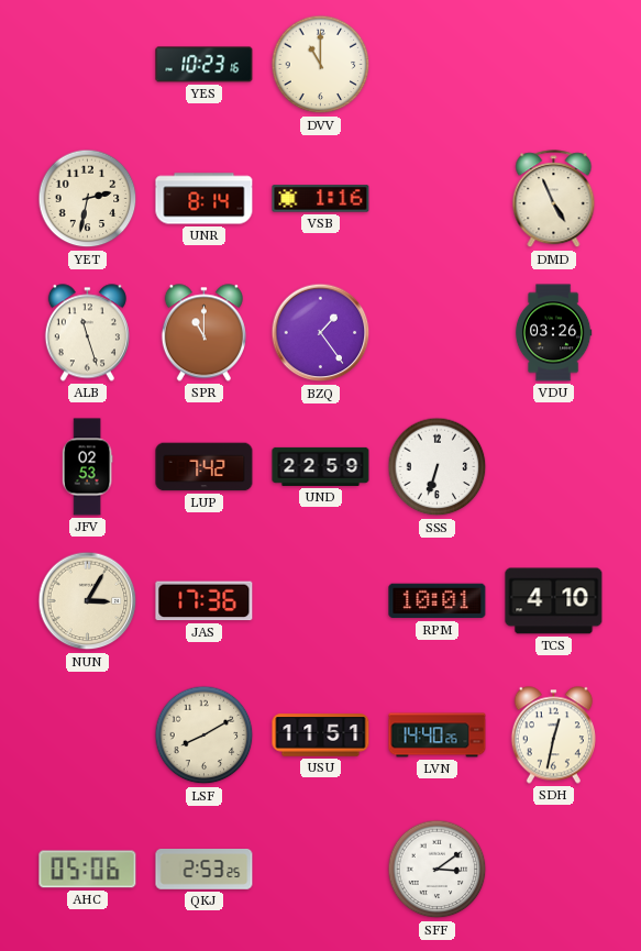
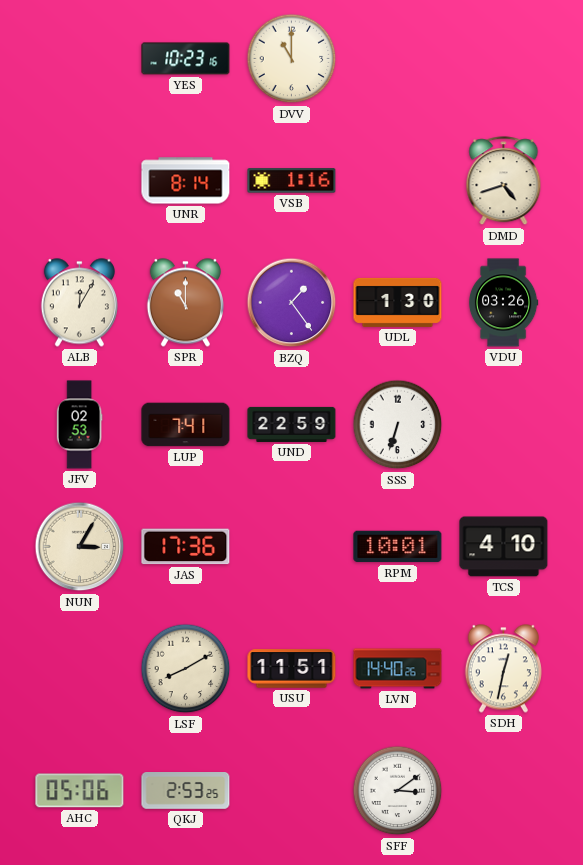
YET: 2:32 -> none (88, 199)
DMD: 4:56 -> 4:42 (504, 181)
ALB: 11:27 -> 12:05 (79, 303)
UDL: none -> 1:30 (398, 302)
LUP: 7:42 -> 7:41 (186, 425)
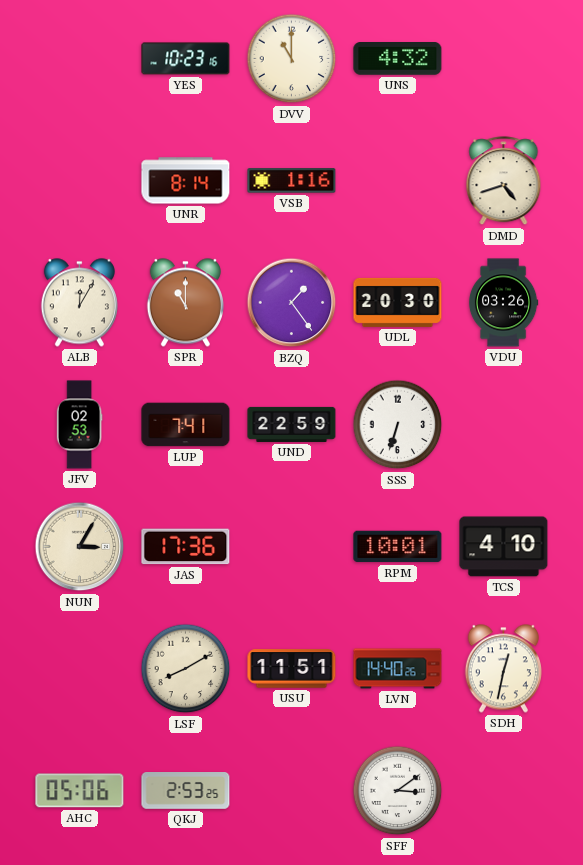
UNS: none -> 4:32 (398, 59)
UDL: 1:30 -> 20:30 (398, 302)
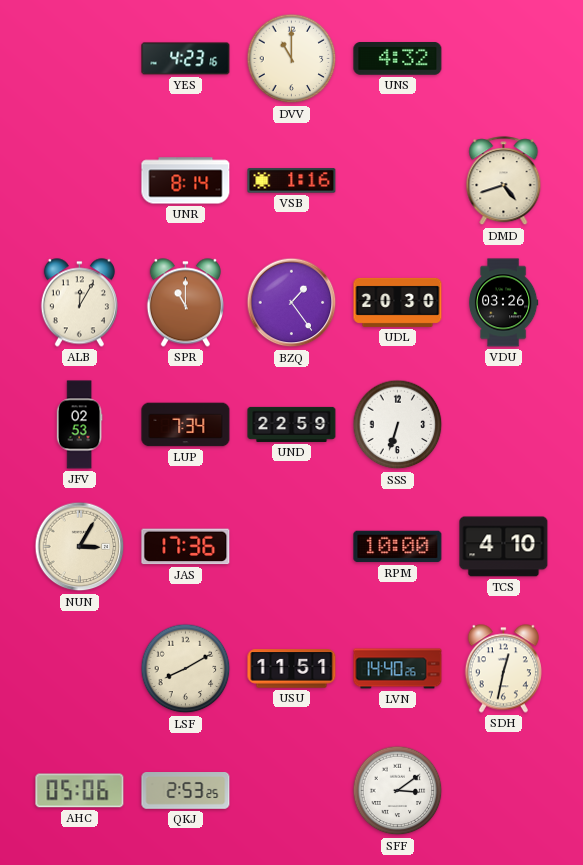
YES: 10:23 -> 4:23 (186, 59)
LUP: 7:41 -> 7:34 (186, 425)
RPM: 10:01 -> 10:00 (398, 547)
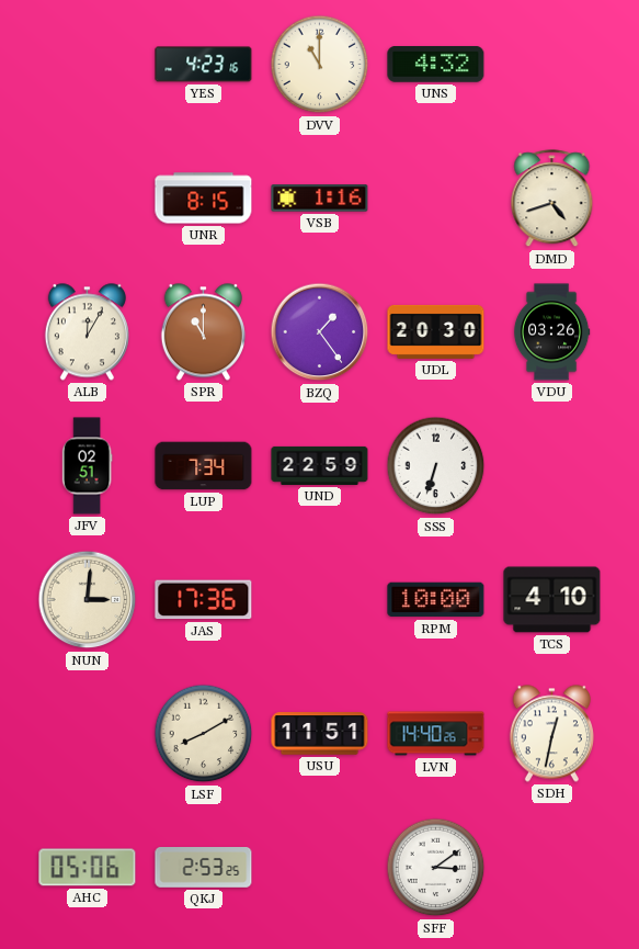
UNR: 8:14 -> 8:15 (204, 199)
JFV: 02:53 -> 02:51 (87, 466)
NUN: 3:05 -> 3:01 (88, 600)
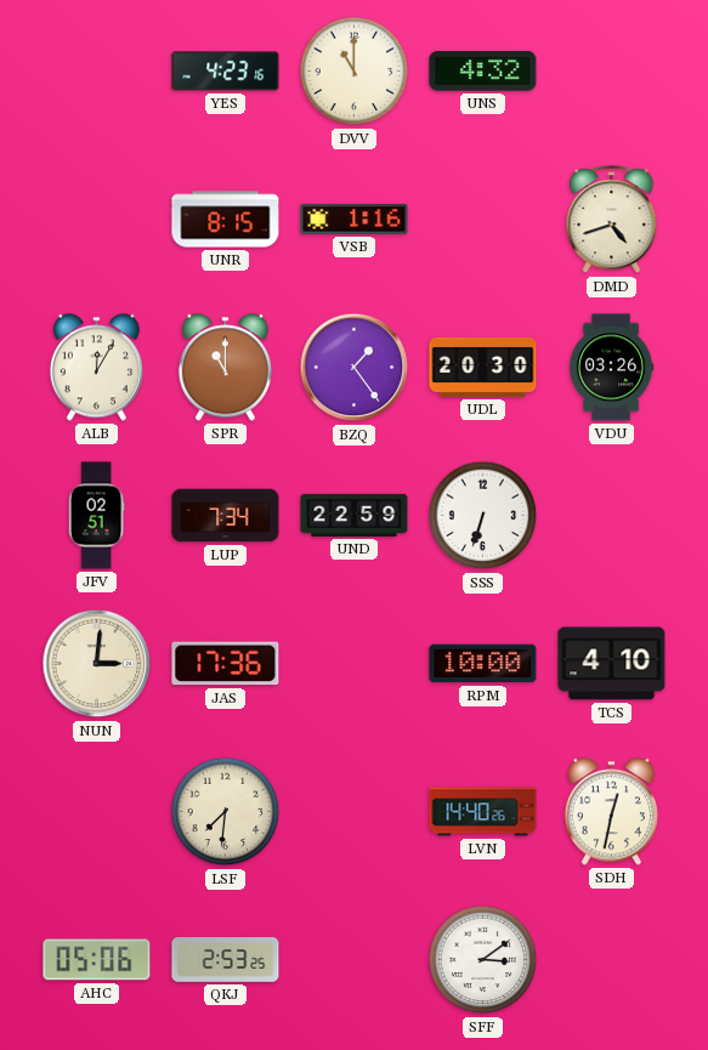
LSF: 8:10 -> 7:31 (226, 812)
USU: 11:51 -> none (320, 734)
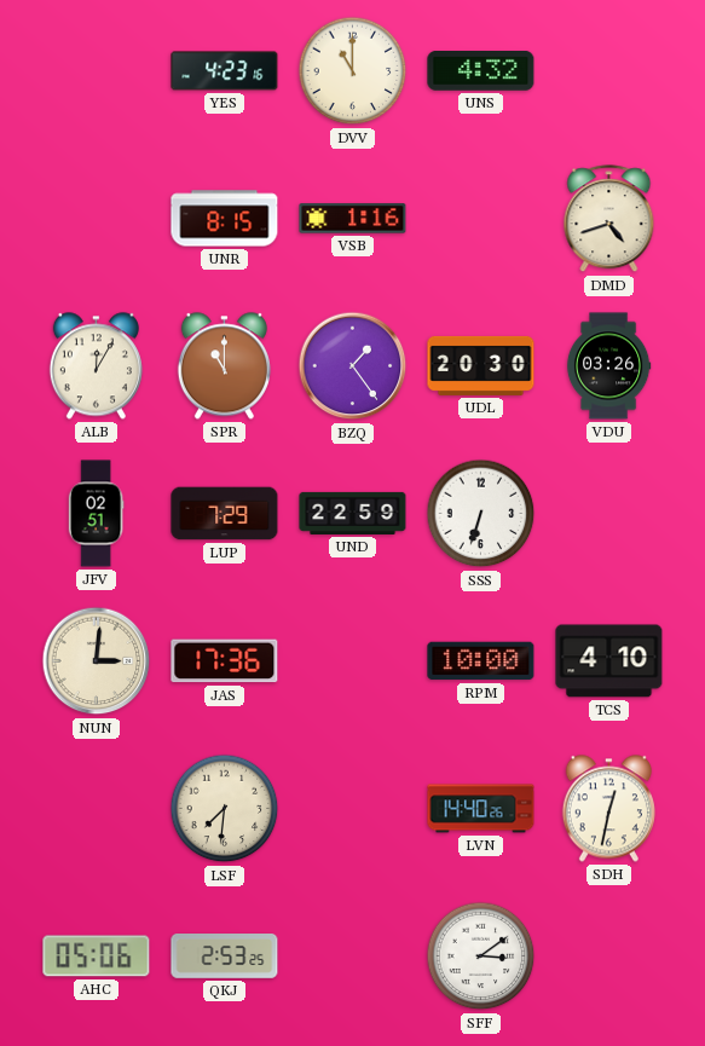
LUP: 7:34 -> 7:29 (225, 514)
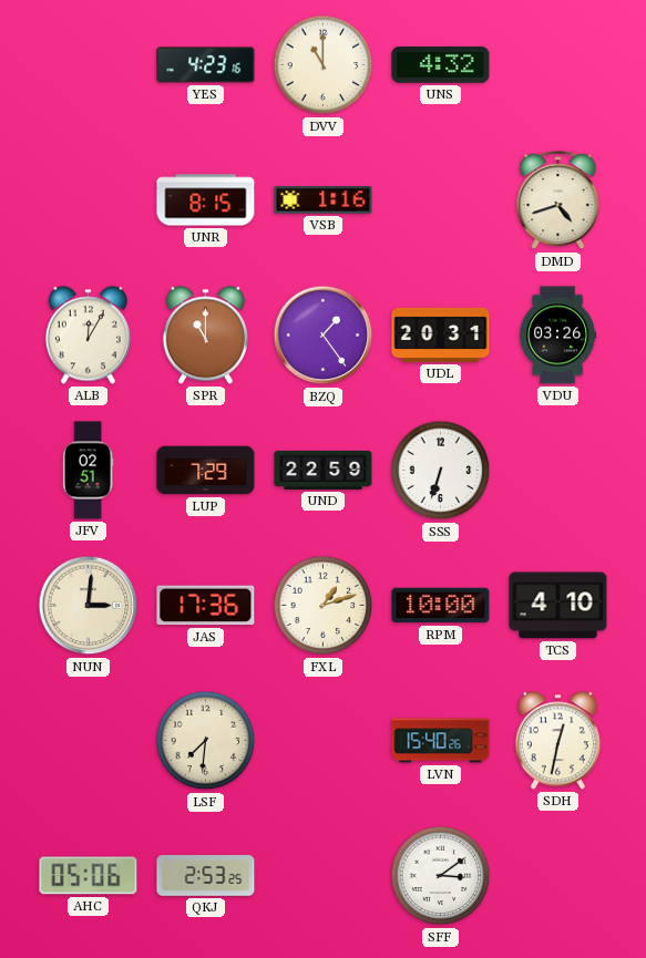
UDL: 20:30 -> 20:31 (441, 334)
FXL: none -> 1:12 (324, 606)
LVN: 14:40 -> 15:40 (441, 741)
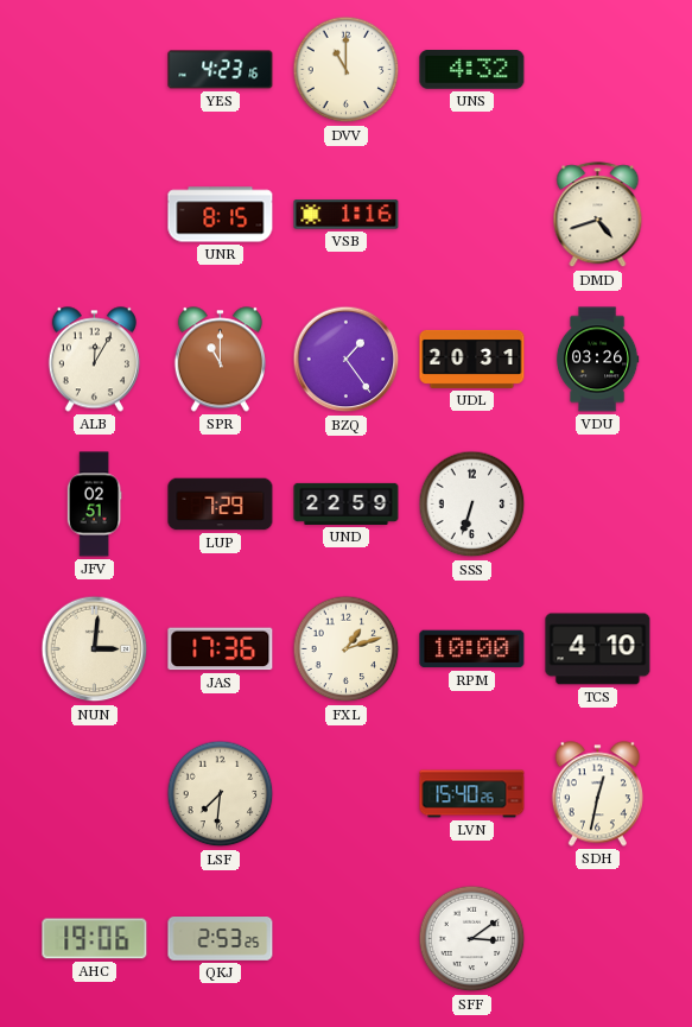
AHC: 05:06 -> 19:06 (95, 939)
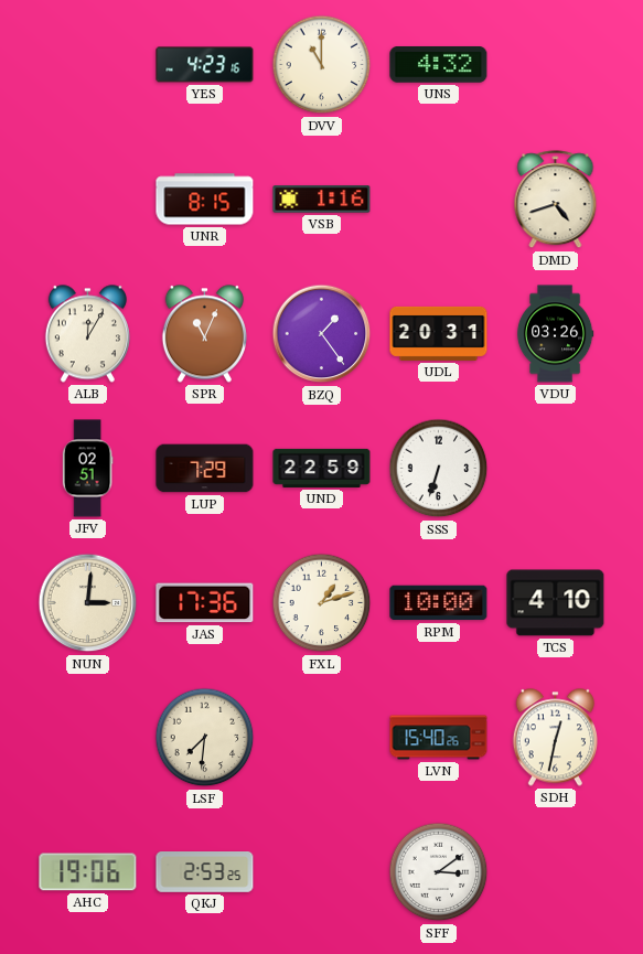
SPR: 11:00 -> 11:04 (204, 334)
